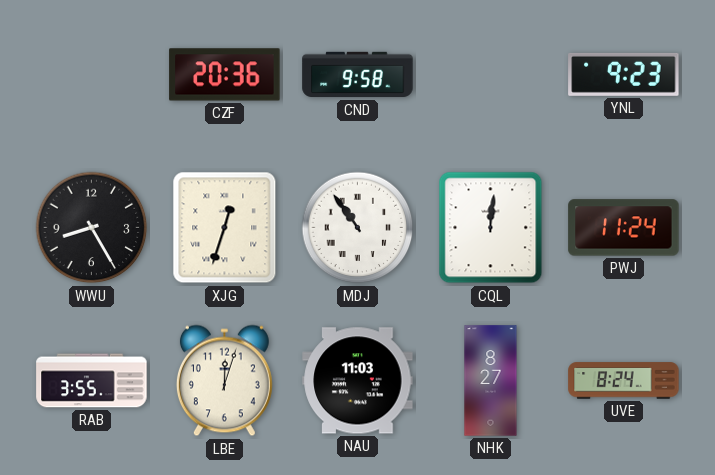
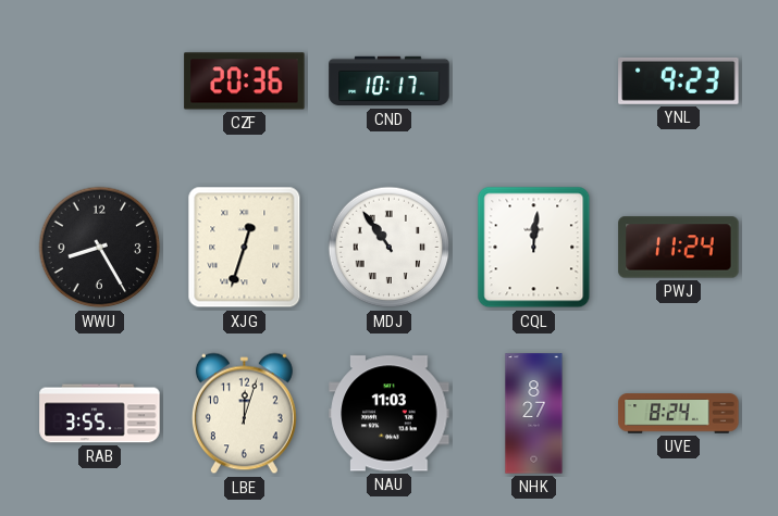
CND: 9:58 -> 10:17 (390, 81)
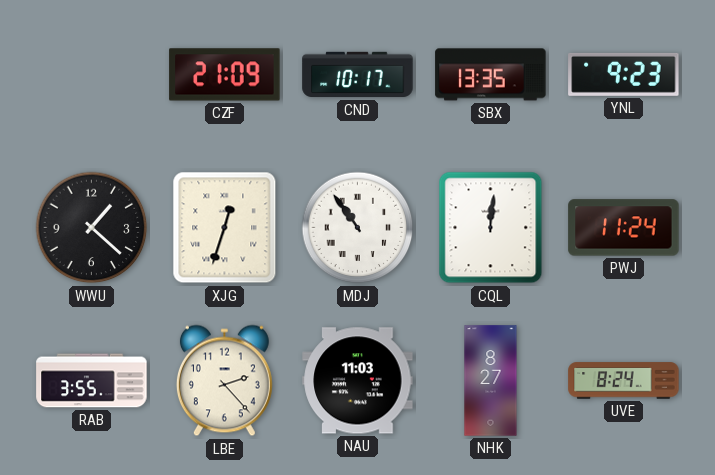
CZF: 20:36 -> 21:09 (225, 75)
SBX: none -> 13:35 (491, 75)
WWU: 8:25 -> 1:22 (92, 228)
LBE: 12:03 -> 2:23 (224, 381)
